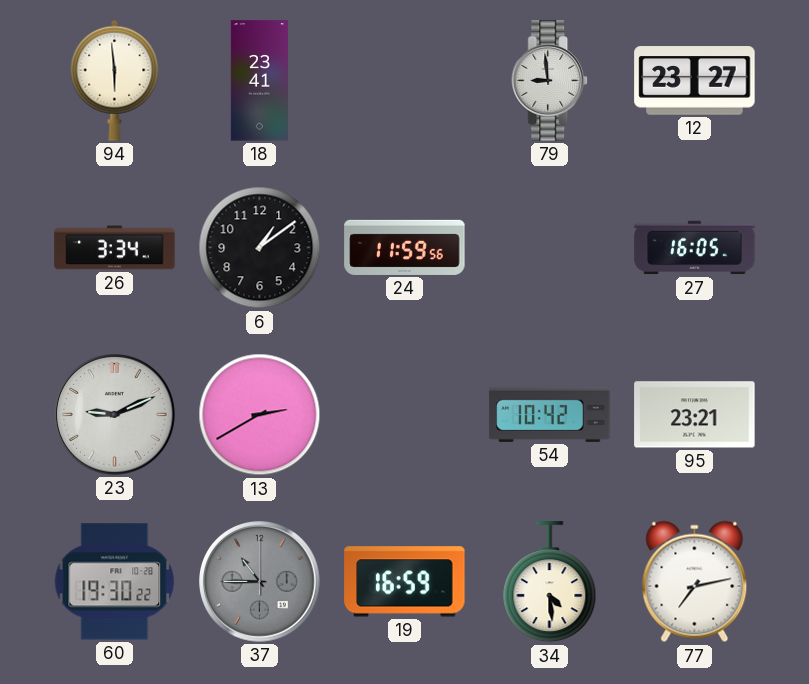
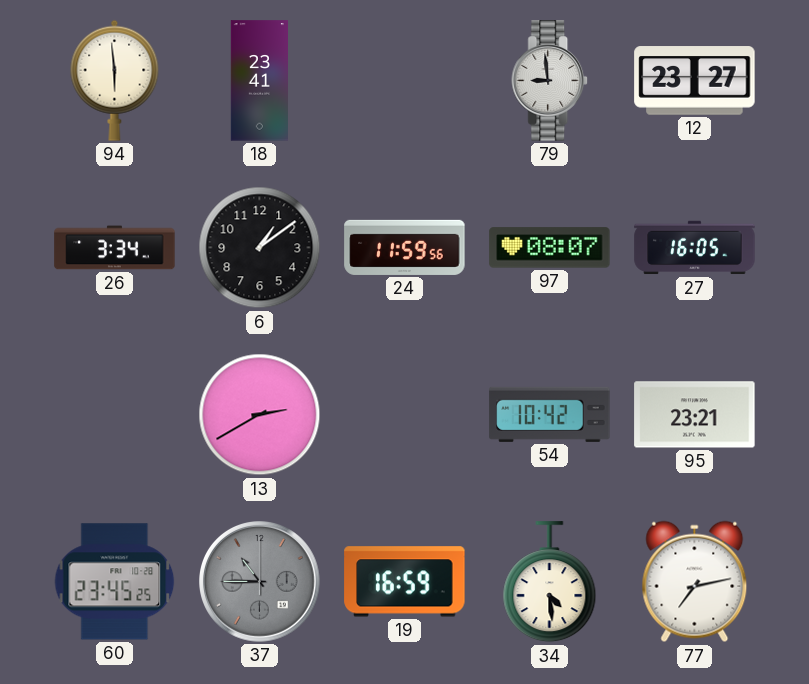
97: none -> 08:07 (550, 248)
23: 9:11 -> none (115, 415)
60: 19:30 -> 23:45 (115, 582)
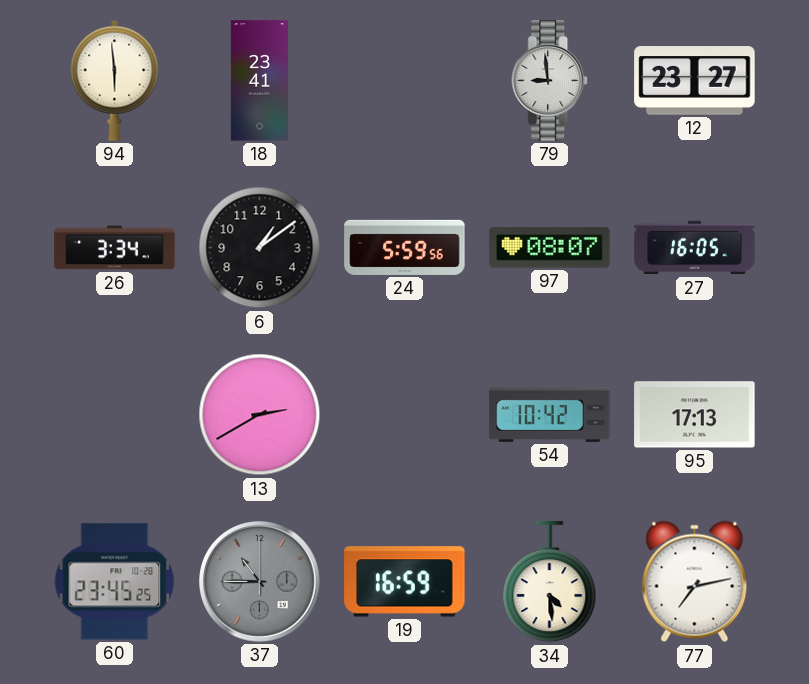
24: 11:59 -> 5:59 (405, 247)
95: 23:21 -> 17:13 (695, 415)
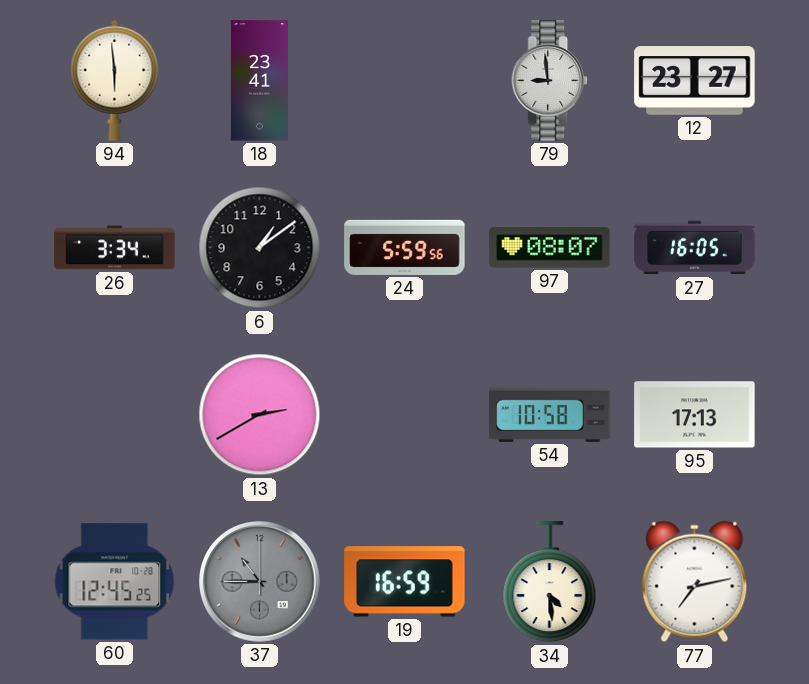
54: 10:42 -> 10:58 (550, 414)
60: 23:45 -> 12:45 (115, 582)
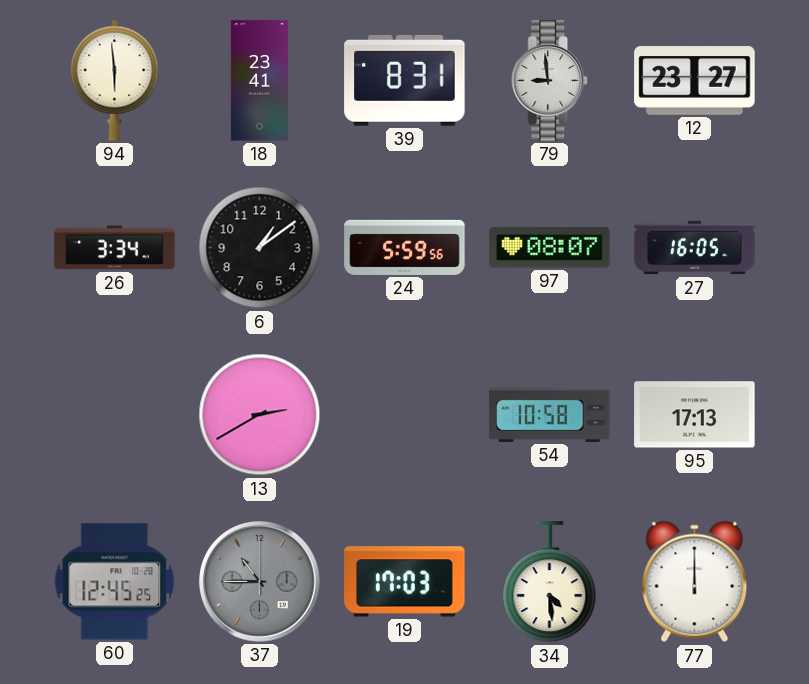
39: none -> 8:31 (405, 80)
19: 16:59 -> 17:03 (405, 582)
77: 7:13 -> 12:00 (695, 582)
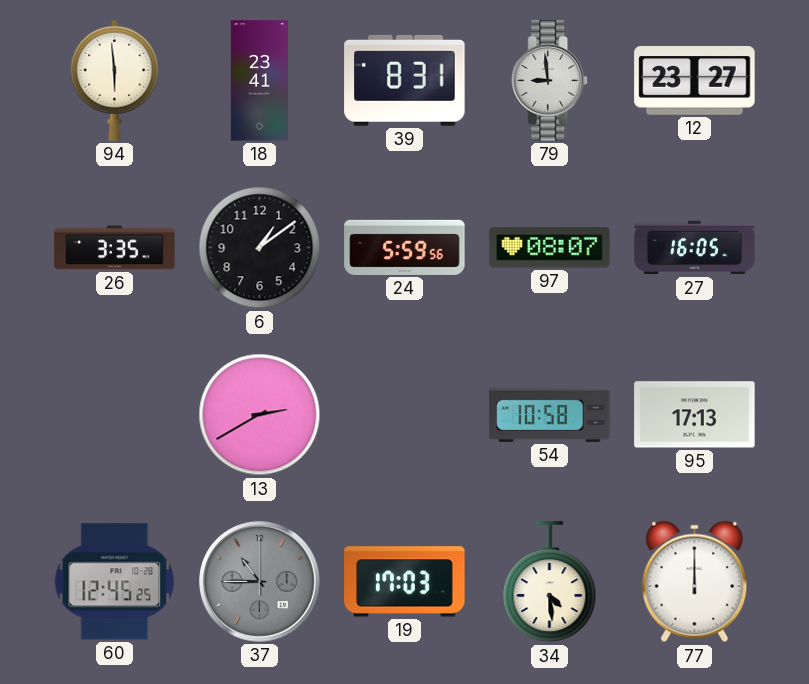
26: 3:34 -> 3:35 (115, 248)
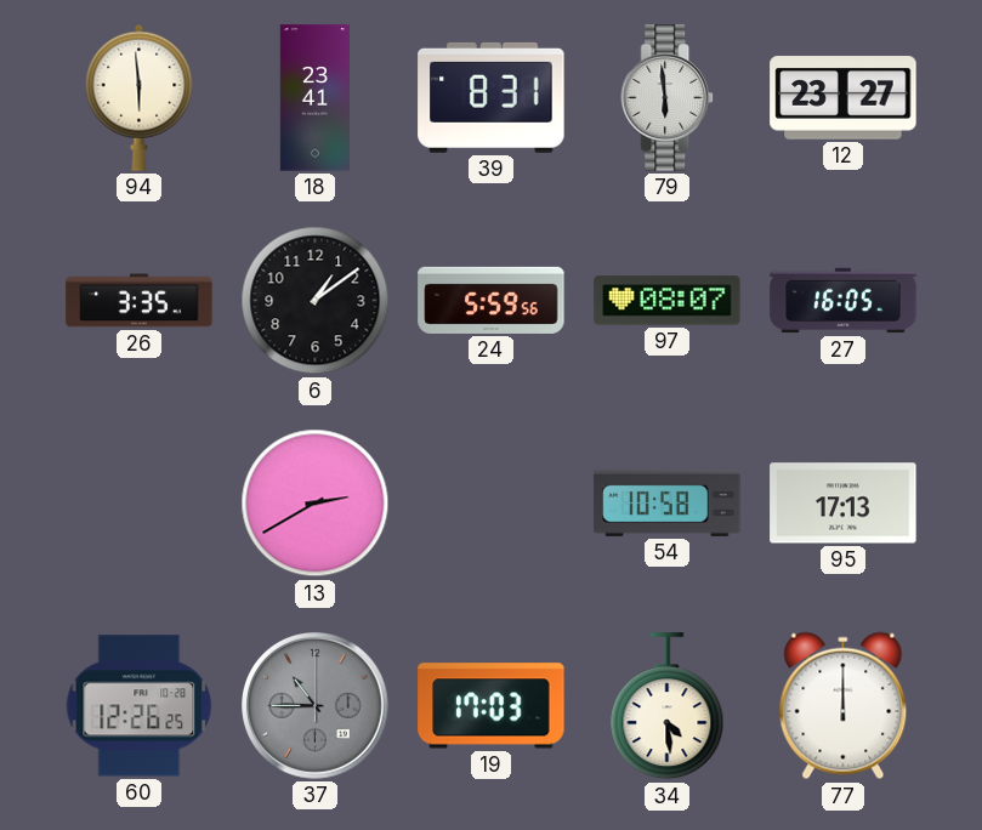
79: 8:59 -> 5:59 (668, 98)
60: 12:45 -> 12:26 (140, 706)
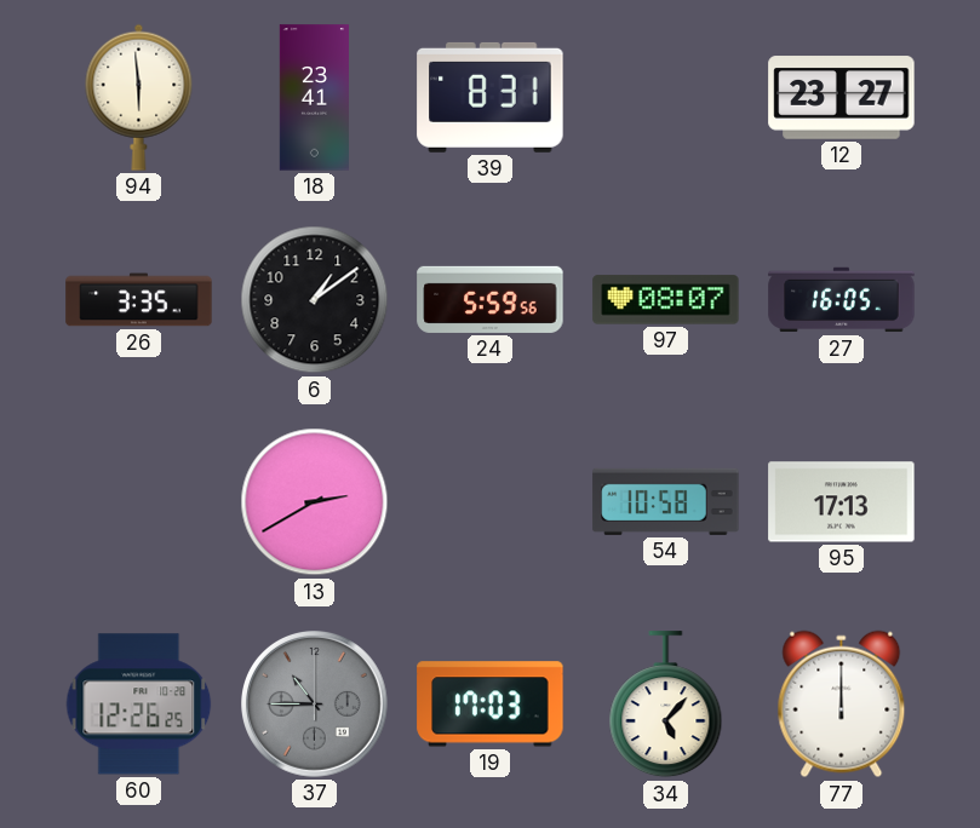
79: 5:59 -> none (668, 98)
34: 4:29 -> 5:07 (666, 705)
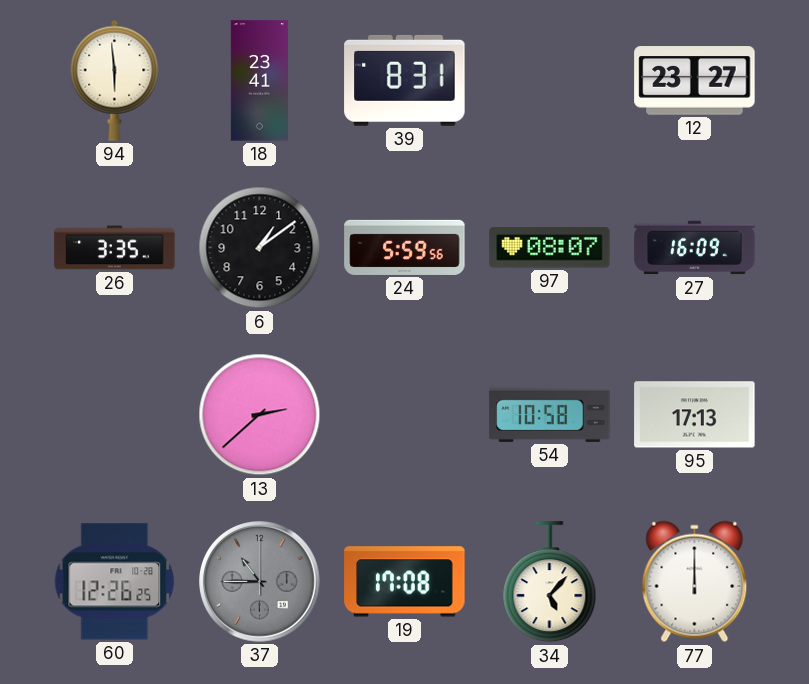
27: 16:05 -> 16:09 (695, 248)
13: 2:40 -> 2:38 (260, 415)
19: 17:03 -> 17:08 (405, 582)
